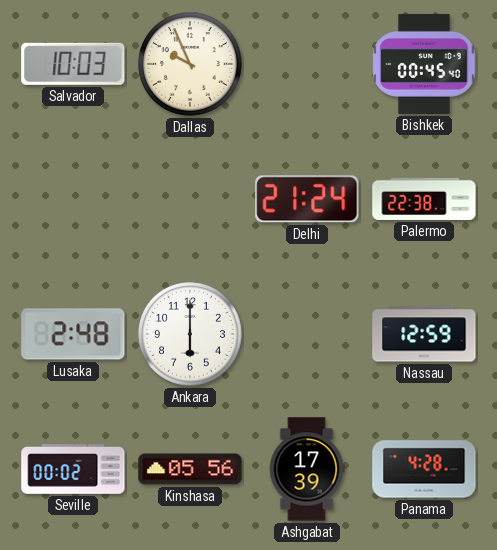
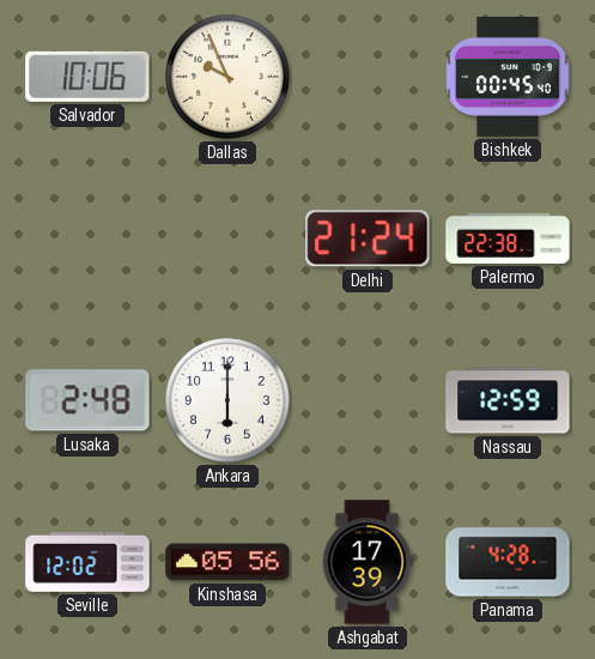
Salvador: 10:03 -> 10:06 (87, 77)
Seville: 00:02 -> 12:02 (87, 563)
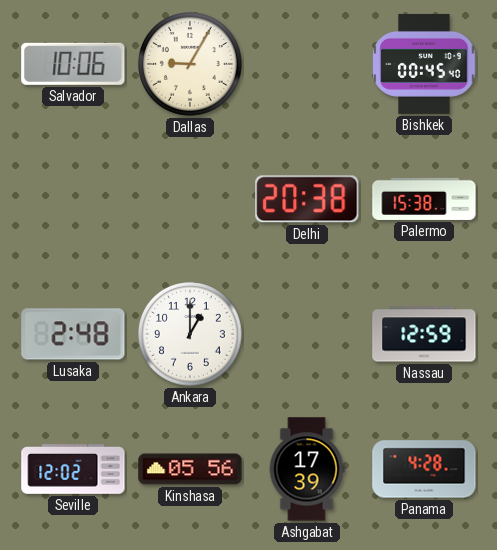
Dallas: 9:56 -> 9:05 (191, 65)
Delhi: 21:24 -> 20:38 (307, 199)
Palermo: 22:38 -> 15:38 (424, 199)
Ankara: 6:00 -> 1:00 (191, 335)
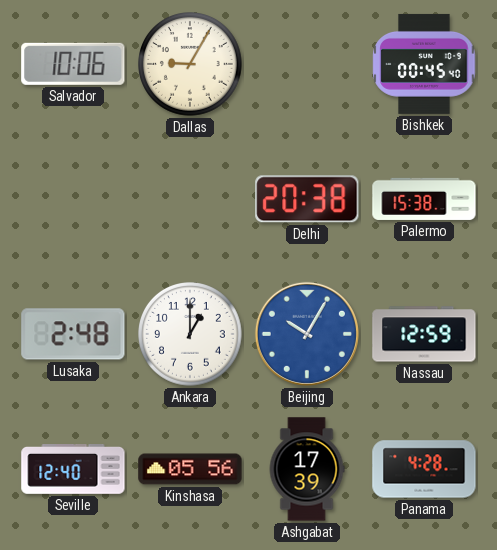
Beijing: none -> 10:05 (307, 334)
Seville: 12:02 -> 12:40 (73, 470)
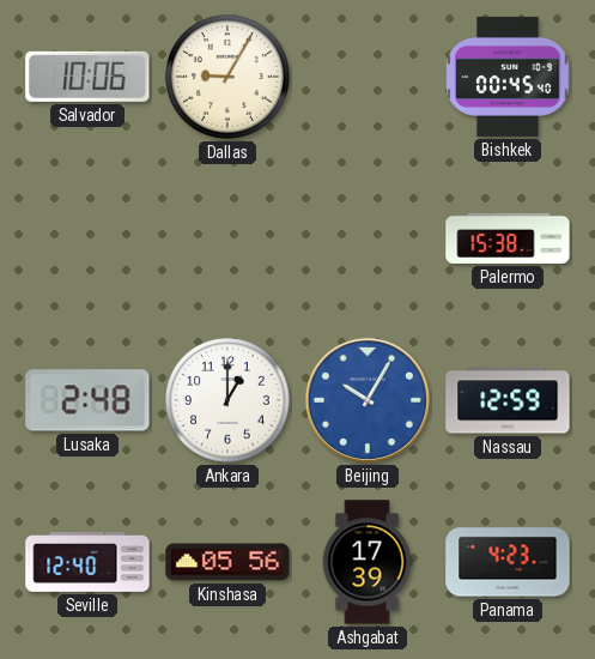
Delhi: 20:38 -> none (307, 199)
Panama: 4:28 -> 4:23 (508, 562)
